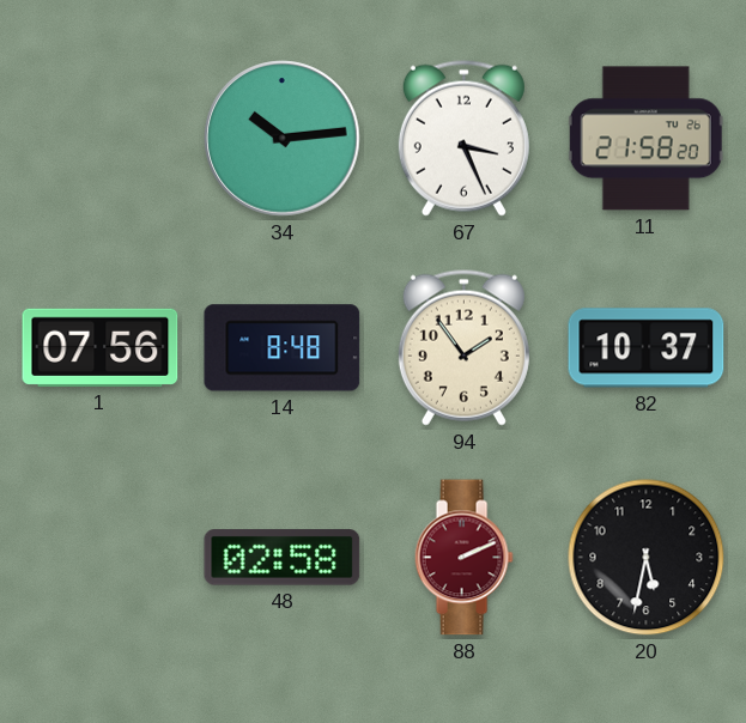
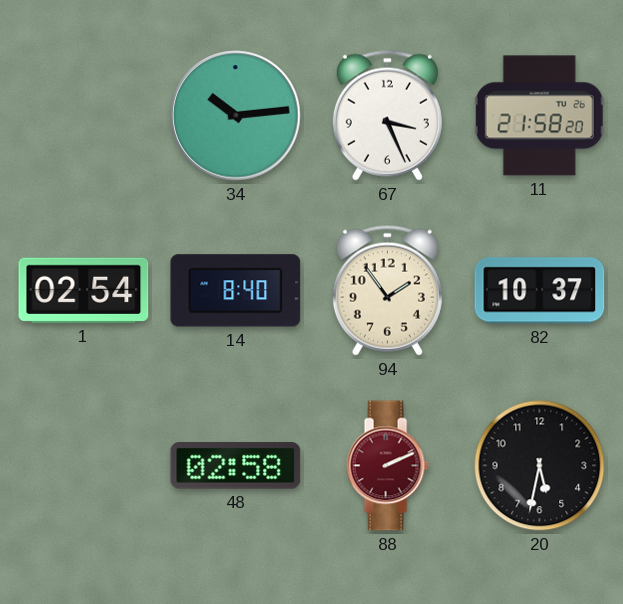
1: 07:56 -> 02:54 (84, 290)
14: 8:48 -> 8:40 (236, 291)
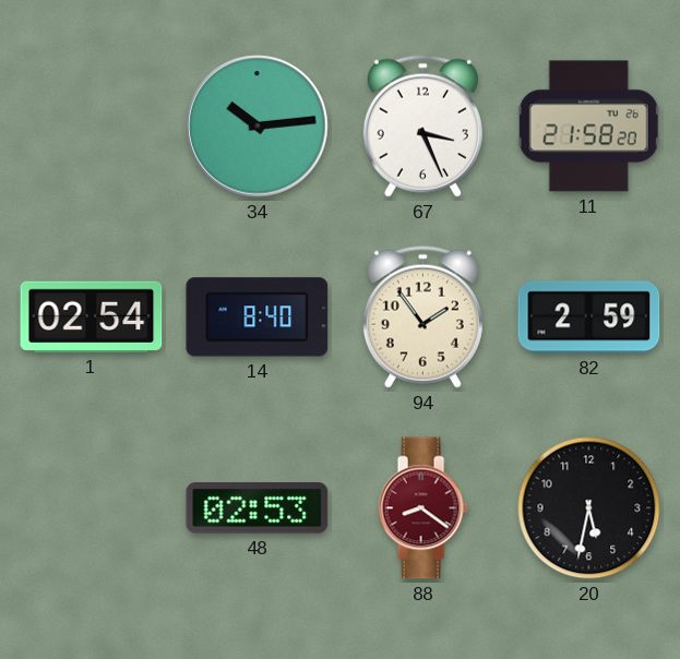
82: 10:37 -> 2:59 (589, 317)
48: 02:58 -> 02:53 (258, 508)
88: 2:11 -> 8:21 (422, 508)
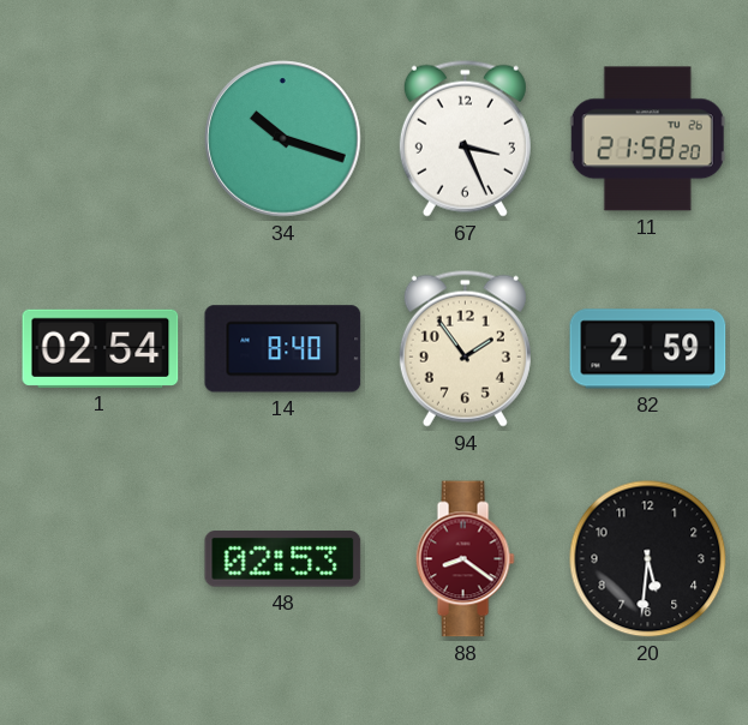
34: 10:14 -> 10:18 (283, 139)
20: 5:32 -> 5:31 (648, 559)
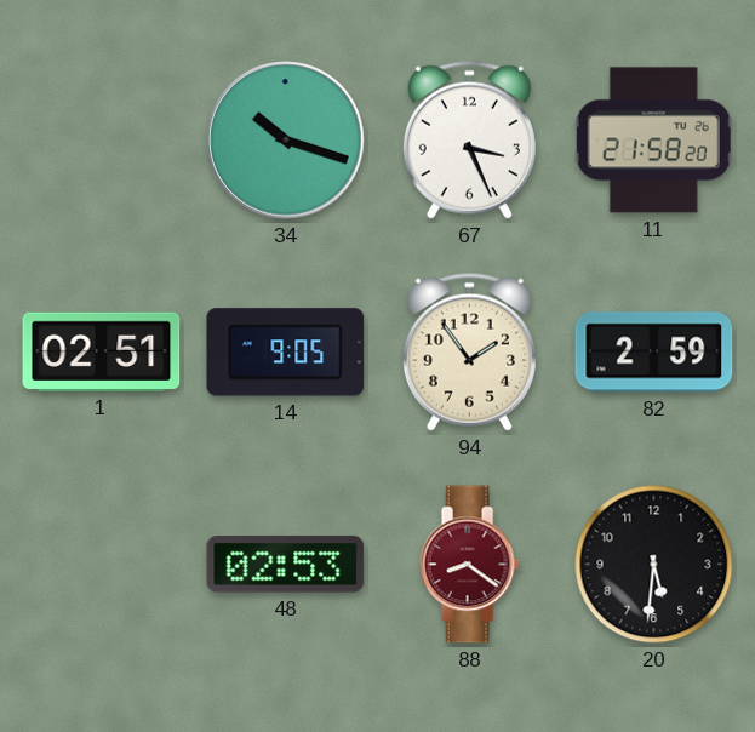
1: 02:54 -> 02:51 (102, 351)
14: 8:40 -> 9:05 (286, 353)
